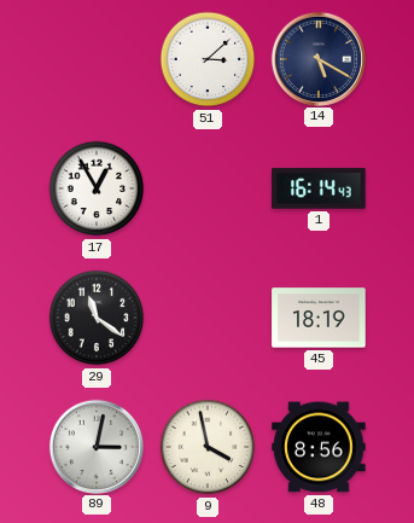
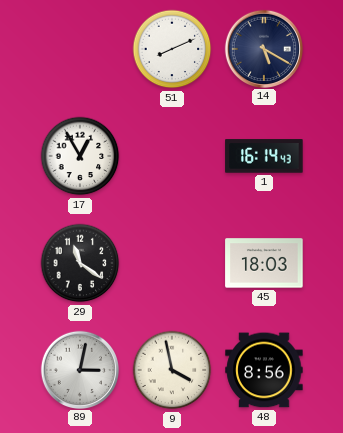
51: 3:08 -> 8:11 (172, 49)
45: 18:19 -> 18:03 (264, 263)
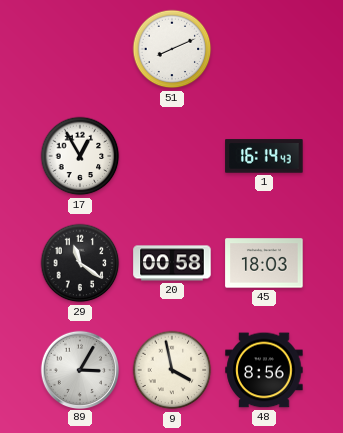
14: 5:20 -> none (263, 48)
20: none -> 00:58 (172, 263)
89: 3:02 -> 3:05 (79, 369)
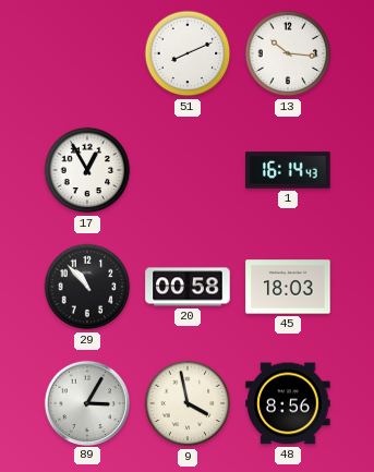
13: none -> 10:16 (288, 53)
29: 11:21 -> 10:53 (87, 287)
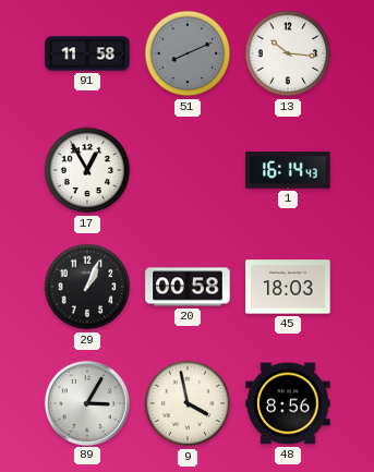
91: none -> 11:58 (87, 53)
51 dial: white -> grey (188, 53)
29: 10:53 -> 1:04 (87, 287)
